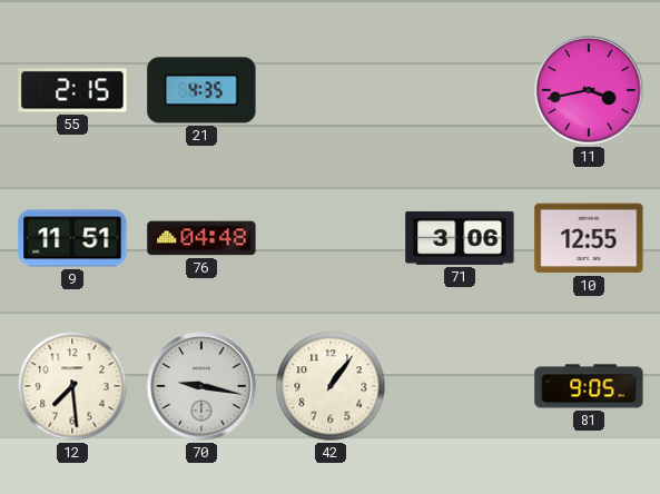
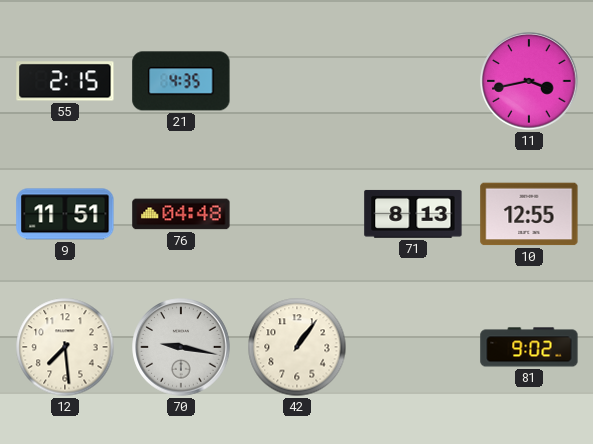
71: 3:06 -> 8:13 (413, 214)
81: 9:05 -> 9:02 (529, 347)
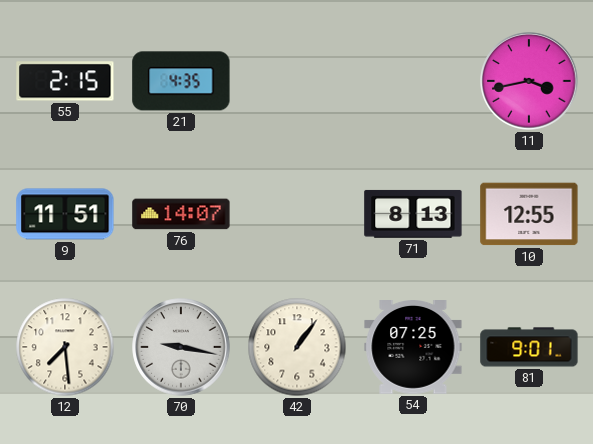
76: 04:48 -> 14:07 (181, 214)
54: none -> 07:25 (413, 348)
81: 9:02 -> 9:01 (529, 347)
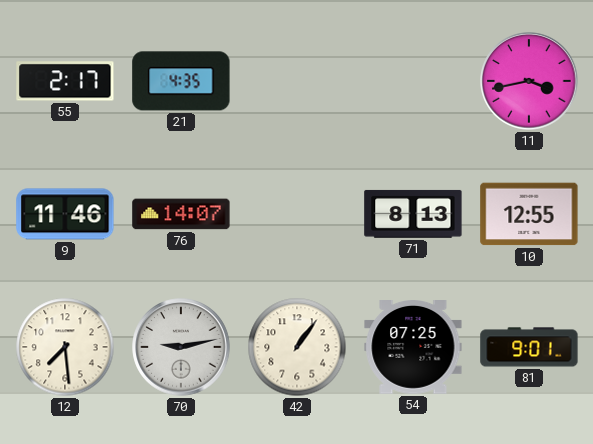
55: 2:15 -> 2:17 (65, 81)
9: 11:51 -> 11:46 (65, 214)
70: 9:17 -> 9:13 (181, 347)
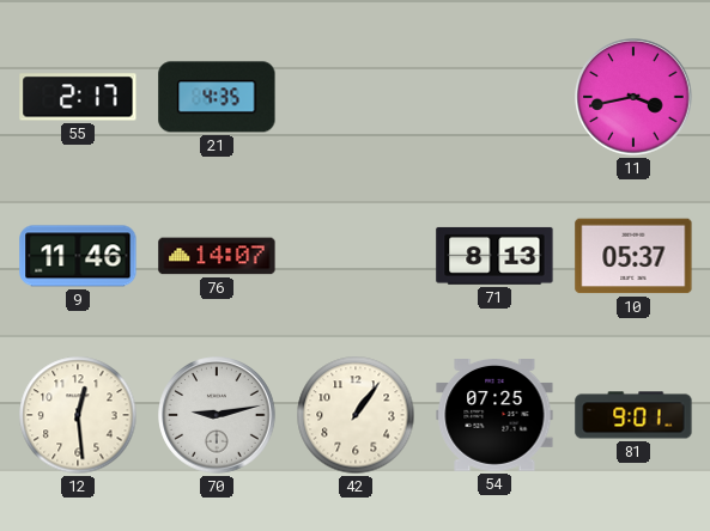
10: 12:55 -> 05:37 (633, 256)
12: 7:29 -> 12:29 (78, 415)
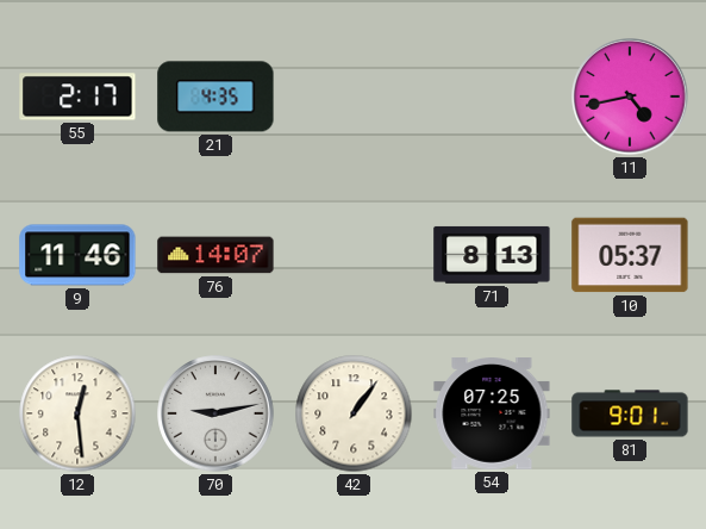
11: 3:43 -> 4:43 (630, 97)
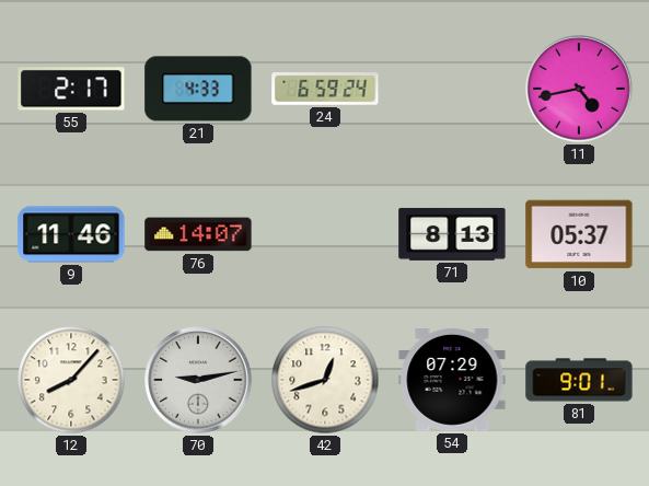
21: 4:35 -> 4:33 (198, 89)
24: none -> 6:59 (325, 90)
12: 12:29 -> 8:07 (71, 380)
42: 1:06 -> 12:42 (325, 380)
54: 07:25 -> 07:29 (452, 381)
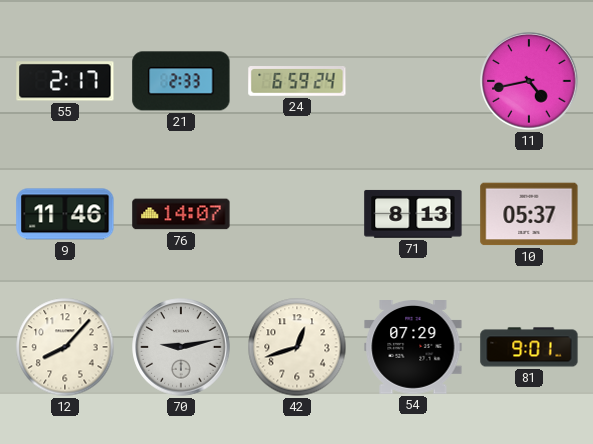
21: 4:33 -> 2:33 (181, 81)
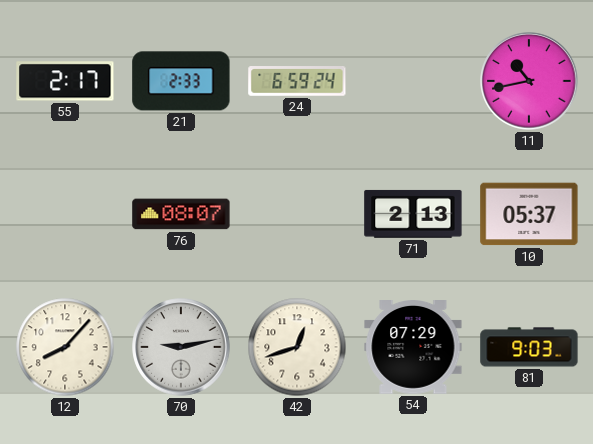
11: 4:43 -> 10:43 (529, 81)
9: 11:46 -> none (65, 214)
76: 14:07 -> 08:07 (181, 214)
71: 8:13 -> 2:13 (413, 214)
81: 9:01 -> 9:03 (529, 347)
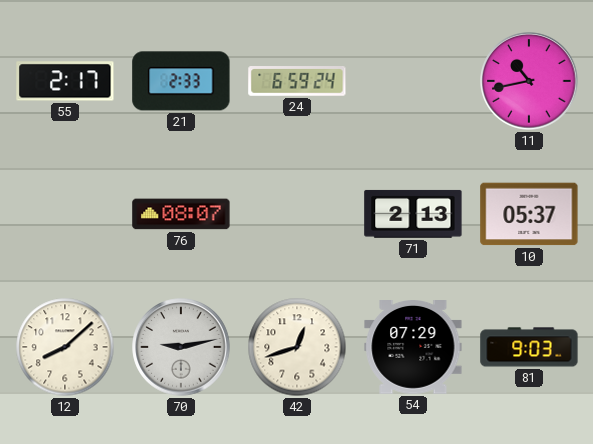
12: 8:07 -> 8:08 (65, 347)
